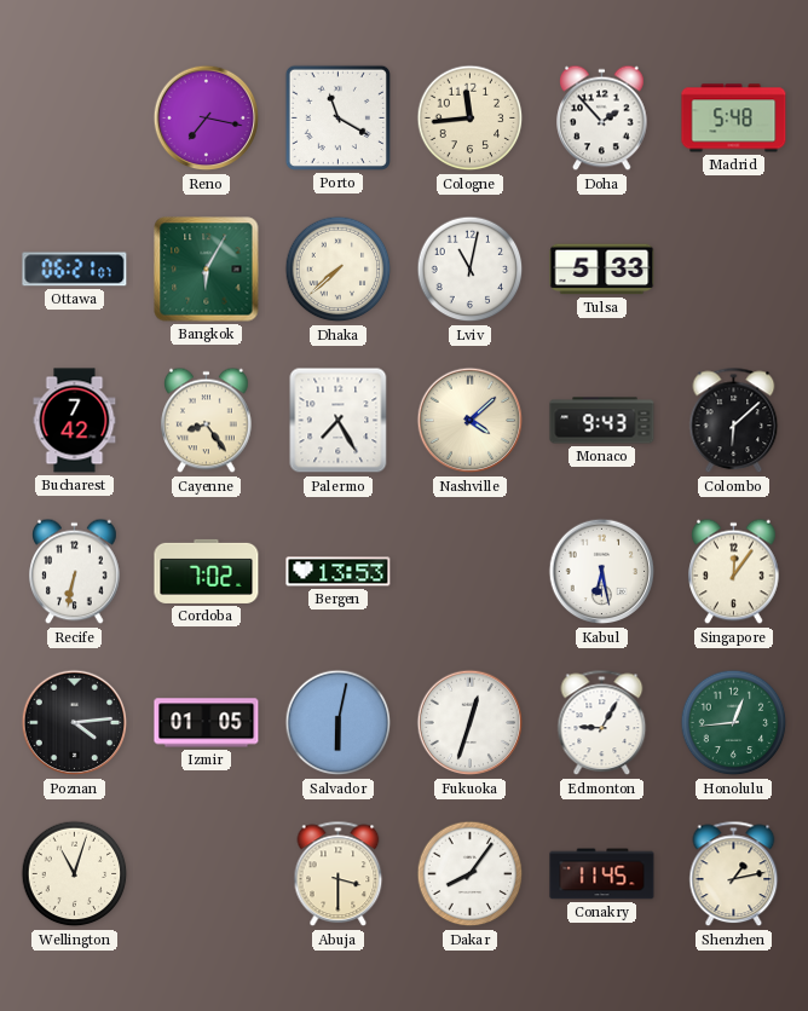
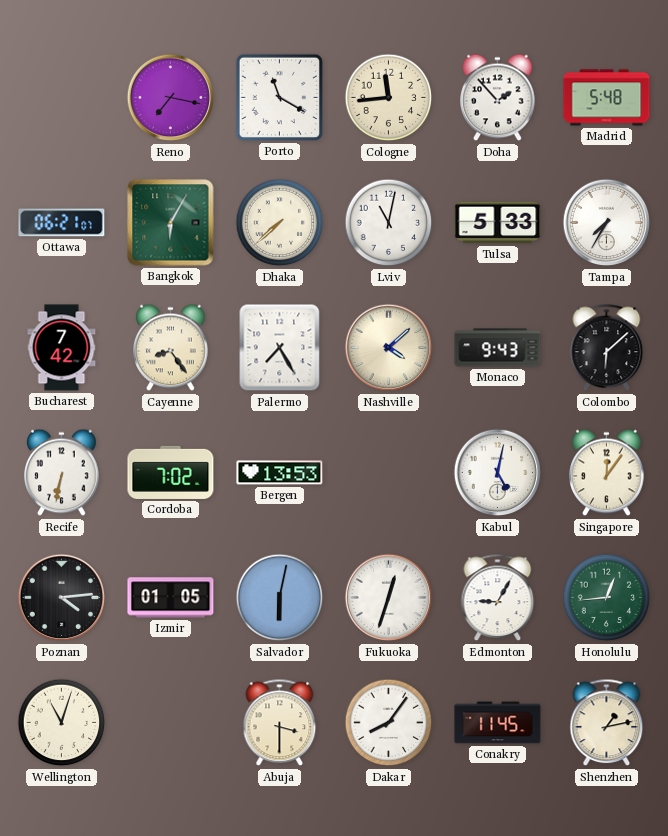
Tampa: none -> 7:35 (607, 223)
Kabul: 6:28 -> 5:02 (498, 473)
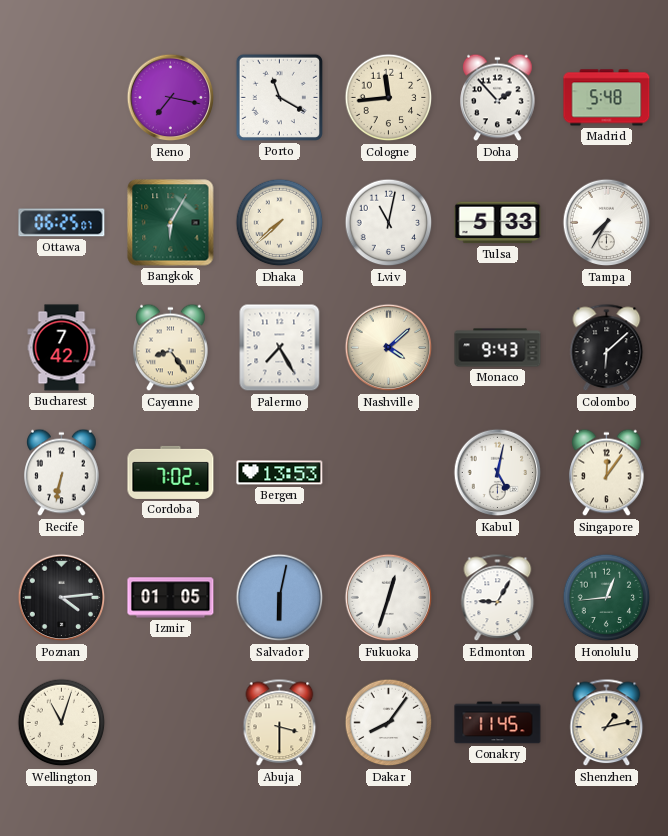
Ottawa: 06:21 -> 06:25 (62, 223)
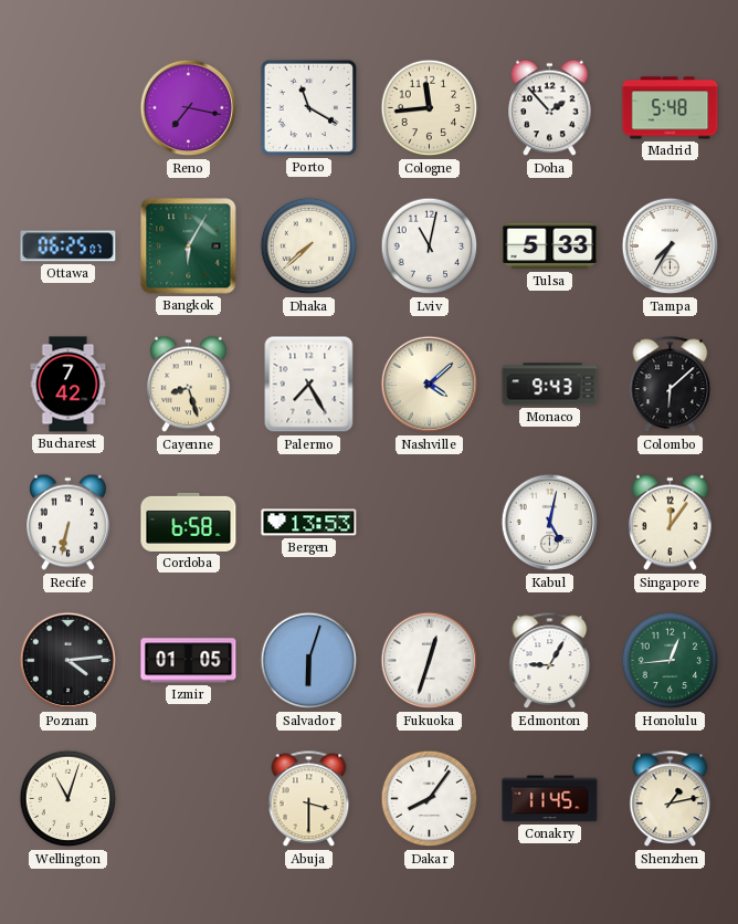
Cayenne: 8:24 -> 8:27 (189, 385)
Cordoba: 7:02 -> 6:58 (189, 522)
Salvador: 6:02 -> 6:03 (309, 661)
